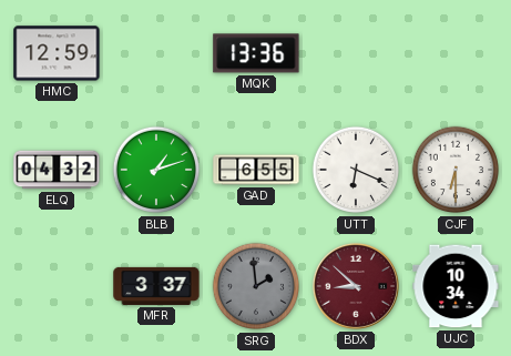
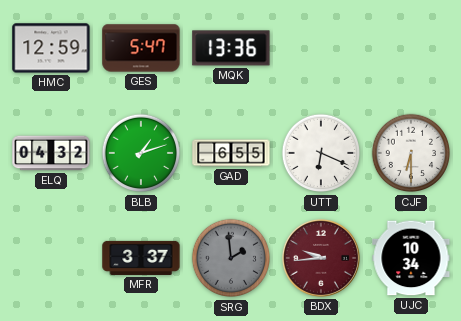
GES: none -> 5:47 (141, 48)
BDX: 8:52 -> 9:44 (321, 258)
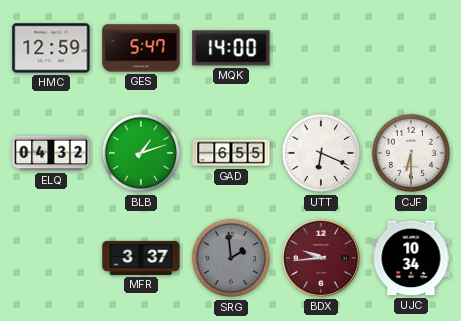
MQK: 13:36 -> 14:00 (231, 48)
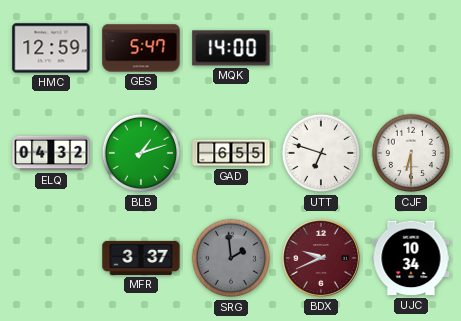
UTT: 6:19 -> 6:48 (321, 153)
BDX: 9:44 -> 9:41 (321, 258)
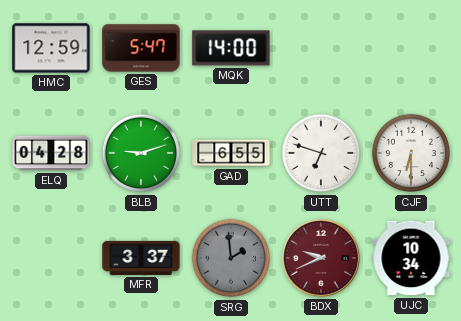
ELQ: 04:32 -> 04:28 (51, 153)
BLB: 1:12 -> 9:12 (141, 153)
